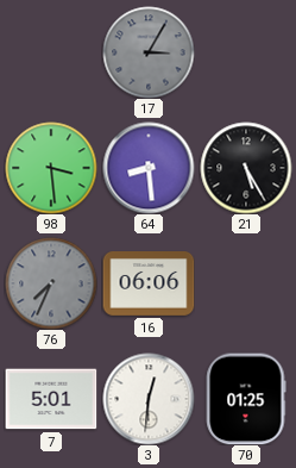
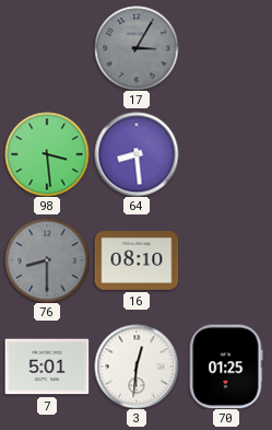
21: 5:25 -> none (246, 168)
76: 7:34 -> 8:30 (47, 260)
16: 06:06 -> 08:10 (137, 262)
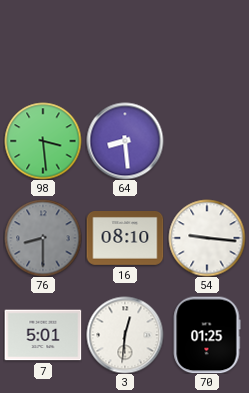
17: 3:05 -> none (137, 48)
54: none -> 9:16 (207, 238)
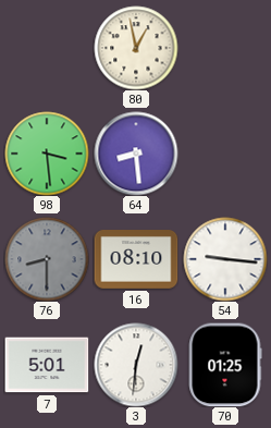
80: none -> 12:58 (136, 48)
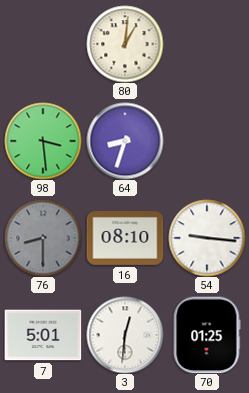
80: 12:58 -> 1:01 (125, 44)
64: 8:29 -> 8:33 (125, 141)
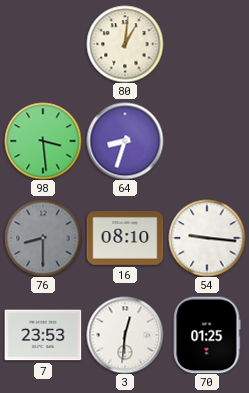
7: 5:01 -> 23:53 (43, 335)
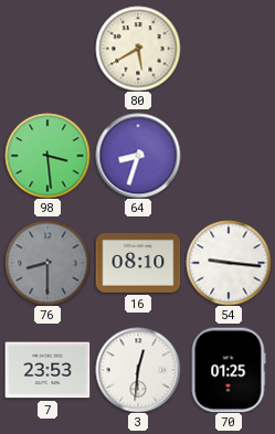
80: 1:01 -> 5:40 (138, 49)
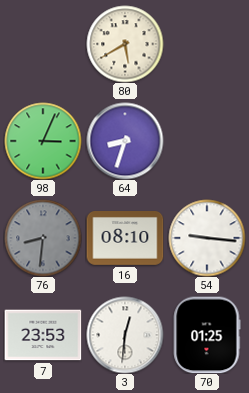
98: 3:29 -> 3:04 (43, 141)
76: 8:30 -> 8:31 (43, 238)
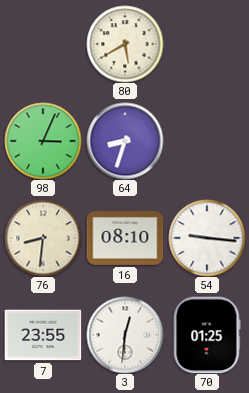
76 dial: grey -> cream (43, 238)
7: 23:53 -> 23:55 (43, 335)
